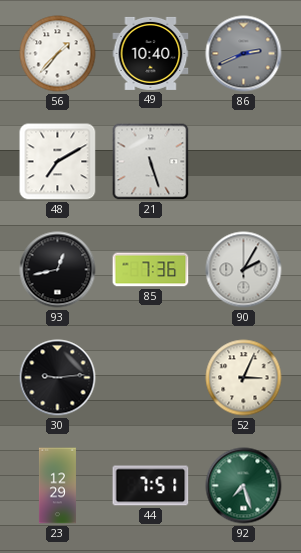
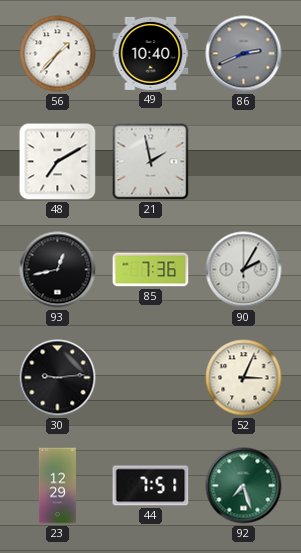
21: 5:27 -> 1:58 (151, 162)
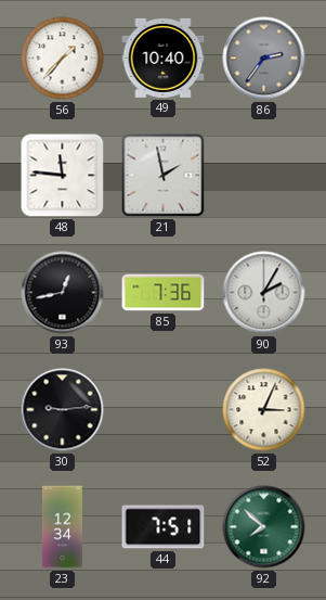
86: 2:41 -> 2:36 (264, 59)
48: 7:10 -> 11:46 (63, 176)
23: 12:29 -> 12:34 (62, 527)
92: 7:27 -> 7:52 (264, 527)
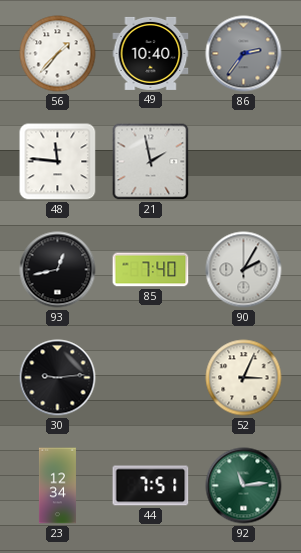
85: 7:36 -> 7:40 (151, 270)
92: 7:52 -> 11:14 (244, 486)
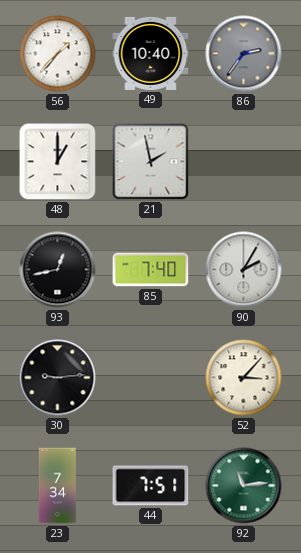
48: 11:46 -> 1:00 (58, 162)
52: 3:04 -> 3:07 (244, 378)
23: 12:34 -> 7:34 (57, 486)
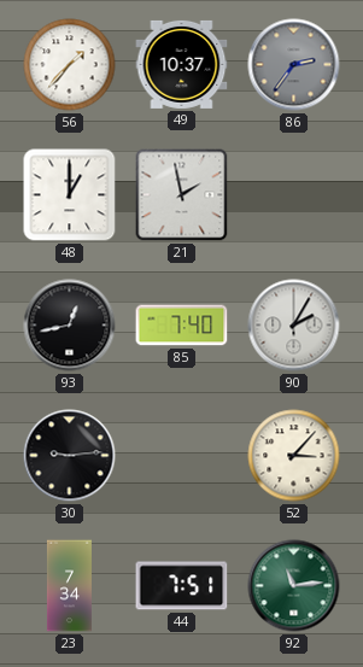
49: 10:40 -> 10:37 (182, 64)
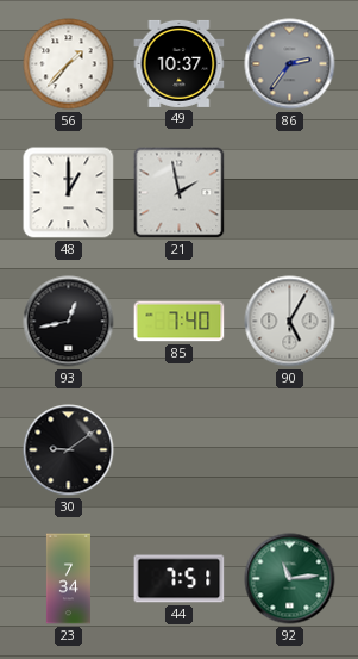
90: 2:05 -> 5:05 (290, 322)
30: 9:14 -> 9:09 (69, 450)
52: 3:07 -> none (294, 456)
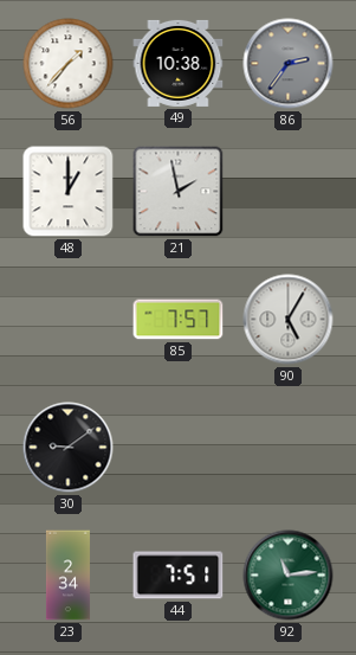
49: 10:37 -> 10:38 (179, 63)
93: 12:43 -> none (69, 322)
85: 7:40 -> 7:57 (179, 320)
23: 7:34 -> 2:34 (67, 576)
